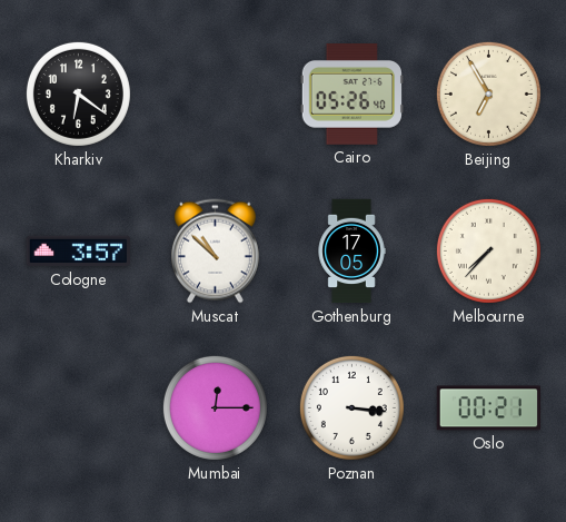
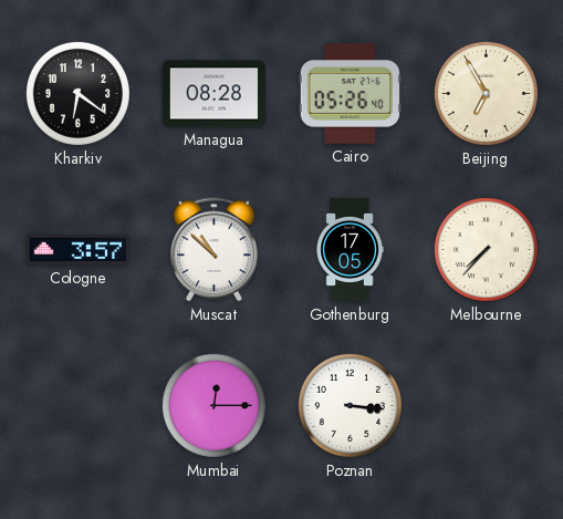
Managua: none -> 08:28 (213, 94)
Oslo: 00:21 -> none (488, 408)
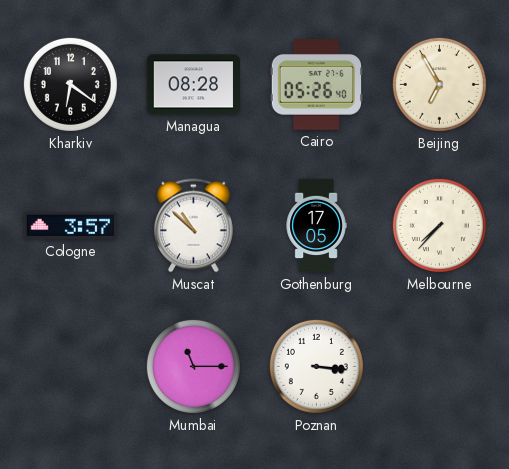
Mumbai: 12:15 -> 11:15 (193, 366)
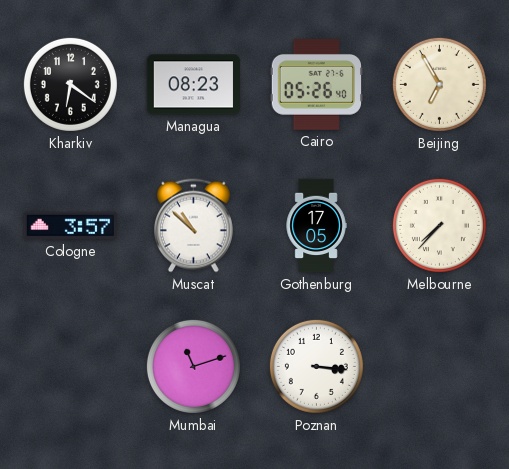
Managua: 08:28 -> 08:23 (193, 85)
Mumbai: 11:15 -> 11:12 (193, 366)
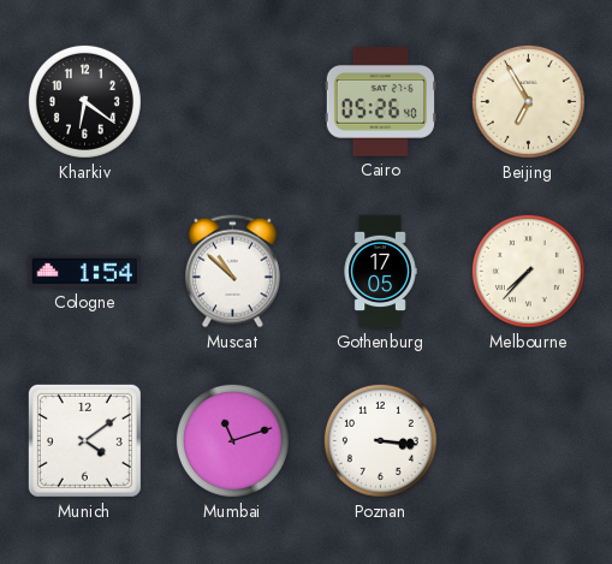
Managua: 08:23 -> none (193, 85)
Cologne: 3:57 -> 1:54 (84, 272)
Munich: none -> 4:09 (84, 440)
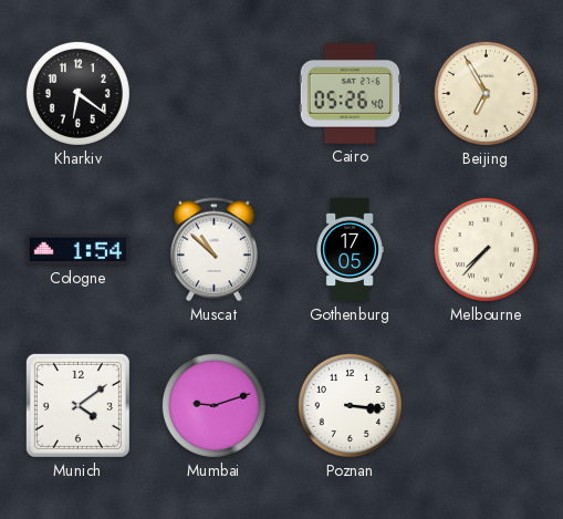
Mumbai: 11:12 -> 9:12 (213, 405)
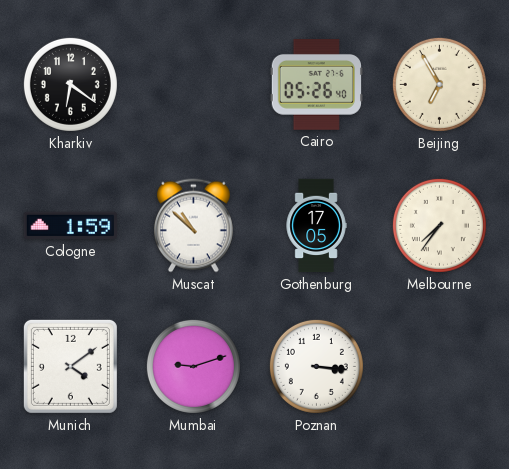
Cologne: 1:54 -> 1:59 (70, 226)
Melbourne: 7:37 -> 7:36 (439, 225)
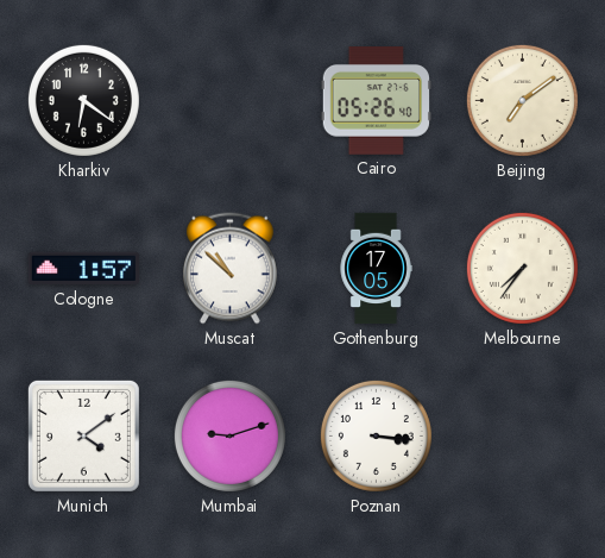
Beijing: 6:55 -> 7:09 (522, 100)
Cologne: 1:59 -> 1:57 (83, 269)
